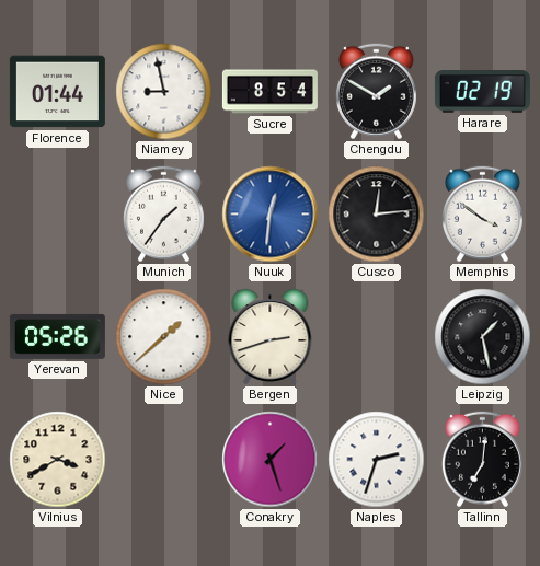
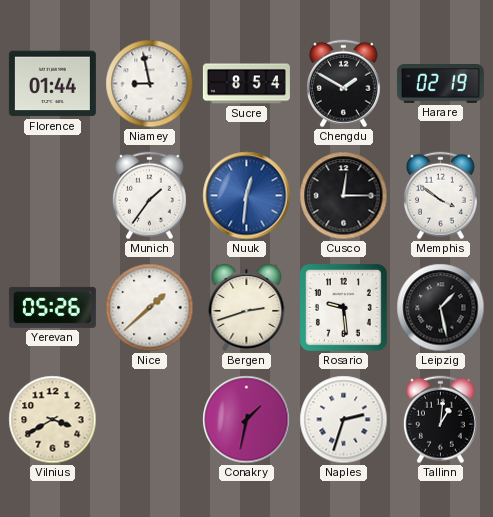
Cusco: 12:14 -> 12:15 (344, 196)
Rosario: none -> 9:29 (343, 307)
Conakry: 1:27 -> 1:32 (247, 420)
Tallinn: 7:01 -> 1:01 (440, 420)
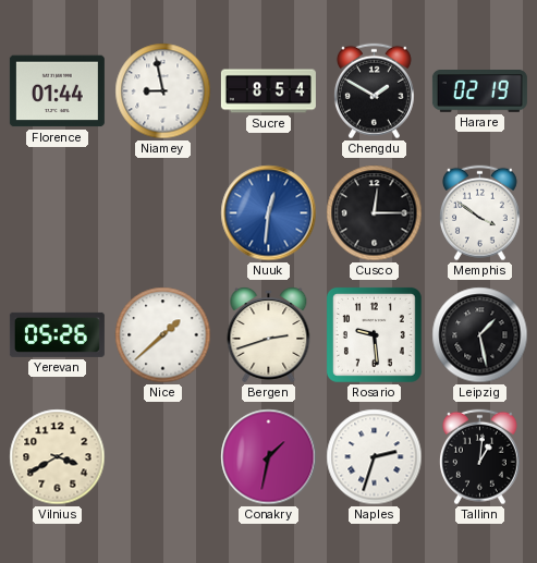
Munich: 1:36 -> none (149, 196)
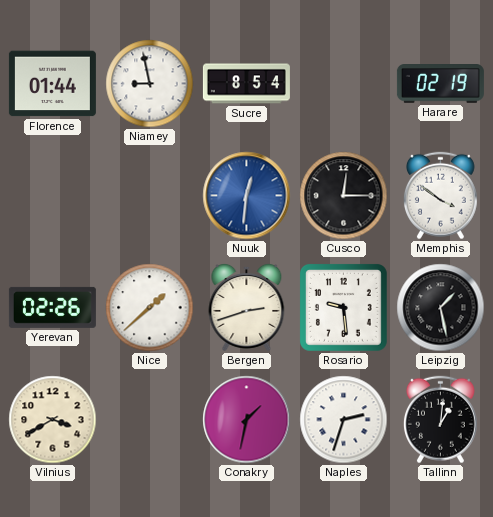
Chengdu: 1:50 -> none (374, 91)
Yerevan: 05:26 -> 02:26 (52, 307)
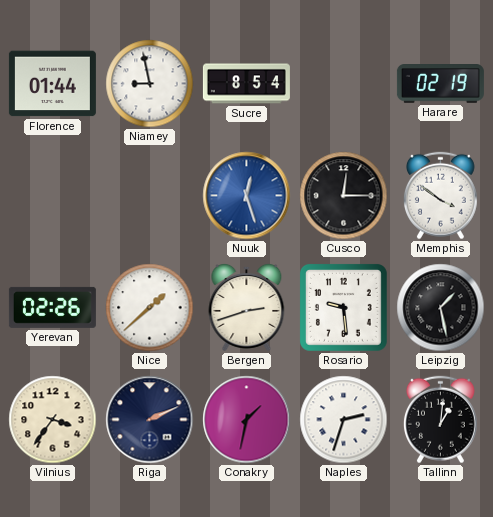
Nuuk: 12:31 -> 12:27 (247, 196)
Vilnius: 3:40 -> 3:36 (53, 420)
Riga: none -> 2:11 (150, 420)
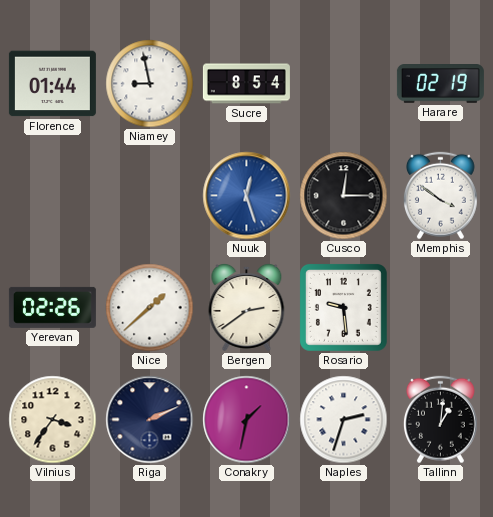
Bergen: 2:42 -> 2:39 (247, 307)
Leipzig: 1:28 -> none (441, 308)
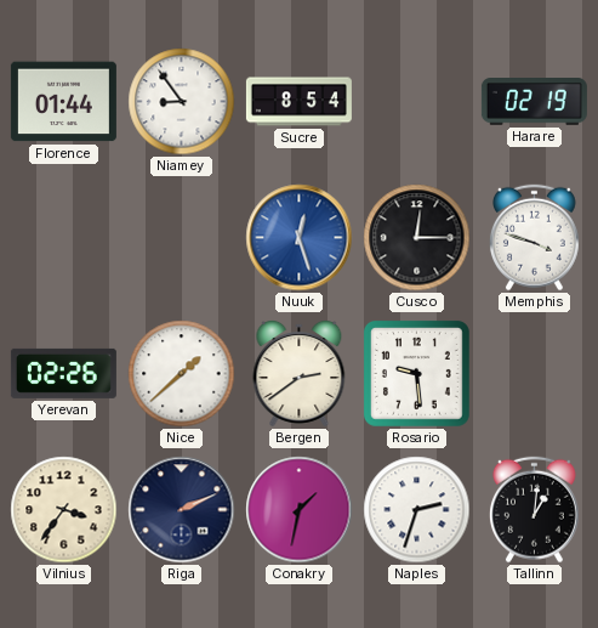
Niamey: 8:58 -> 8:54 (182, 102)
Memphis: 3:51 -> 3:48 (534, 238)
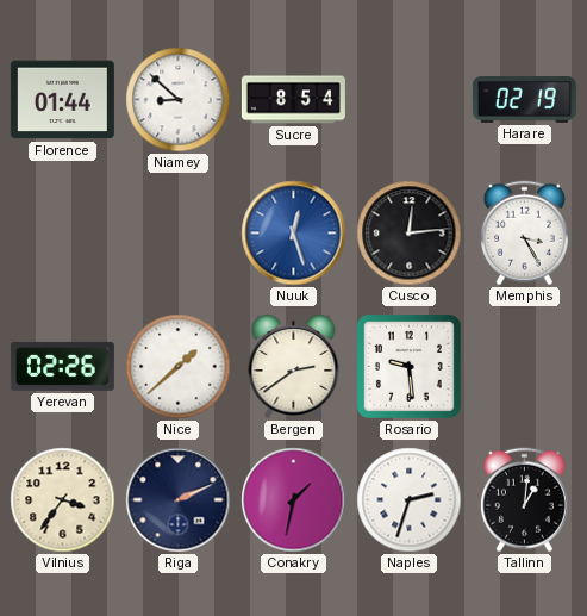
Niamey: 8:54 -> 8:52 (179, 100)
Cusco: 12:15 -> 12:14 (410, 234)
Memphis: 3:48 -> 3:25 (524, 234)
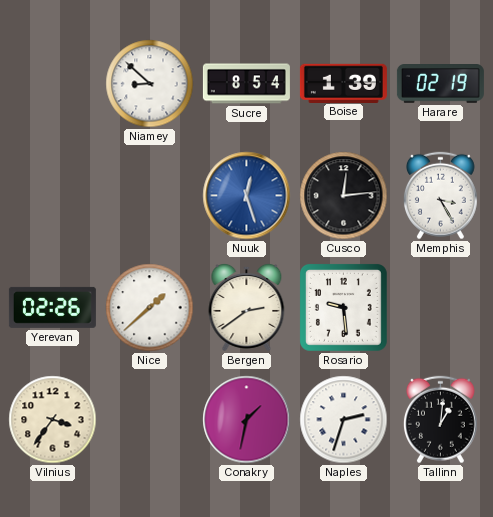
Florence: 01:44 -> none (62, 100)
Boise: none -> 1:39 (343, 83)
Riga: 2:11 -> none (179, 500)
